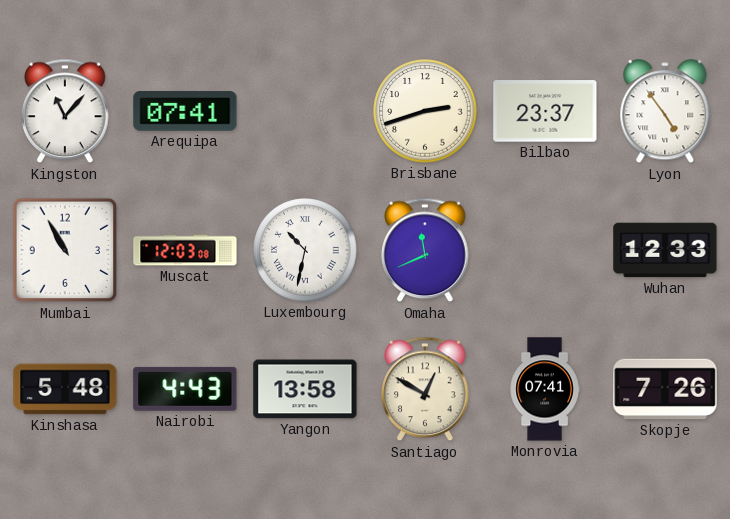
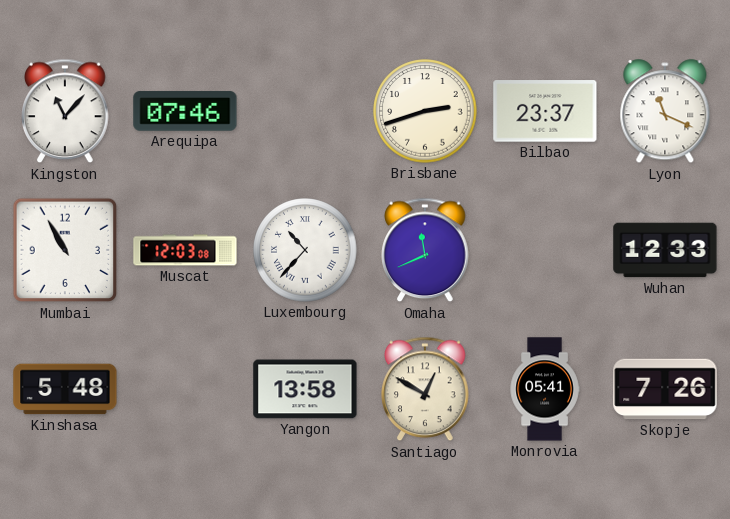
Arequipa: 07:41 -> 07:46 (185, 111)
Lyon: 4:54 -> 11:19 (665, 112)
Luxembourg: 10:32 -> 10:37 (305, 250)
Nairobi: 4:43 -> none (185, 389)
Monrovia: 07:41 -> 05:41 (545, 389)
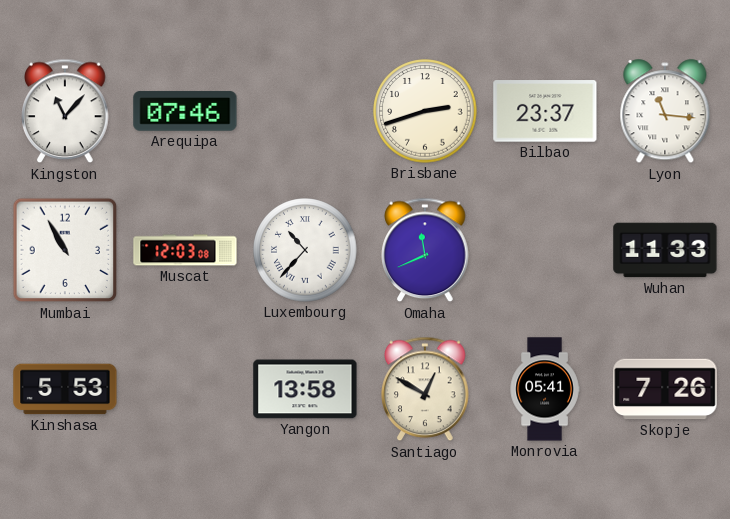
Lyon: 11:19 -> 11:16 (665, 112)
Wuhan: 12:33 -> 11:33 (665, 250)
Kinshasa: 5:48 -> 5:53 (65, 389)
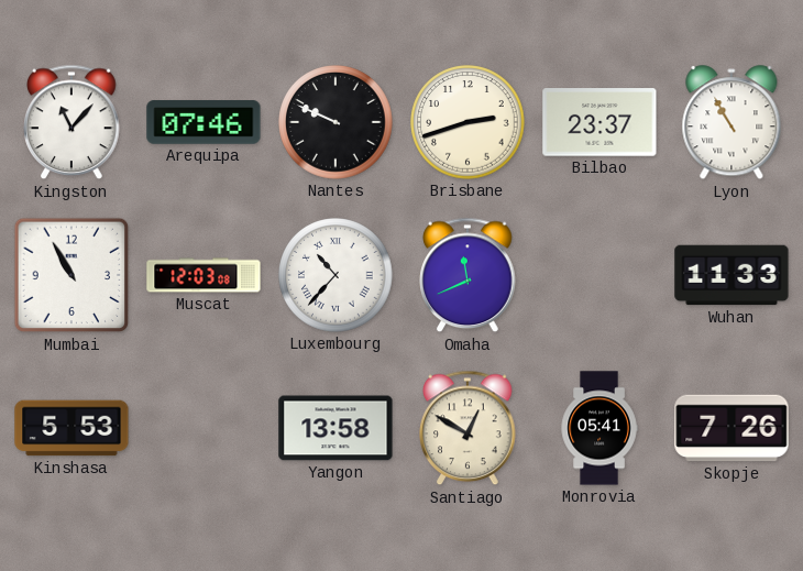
Nantes: none -> 9:49 (335, 122)
Lyon: 11:16 -> 10:55 (732, 123)
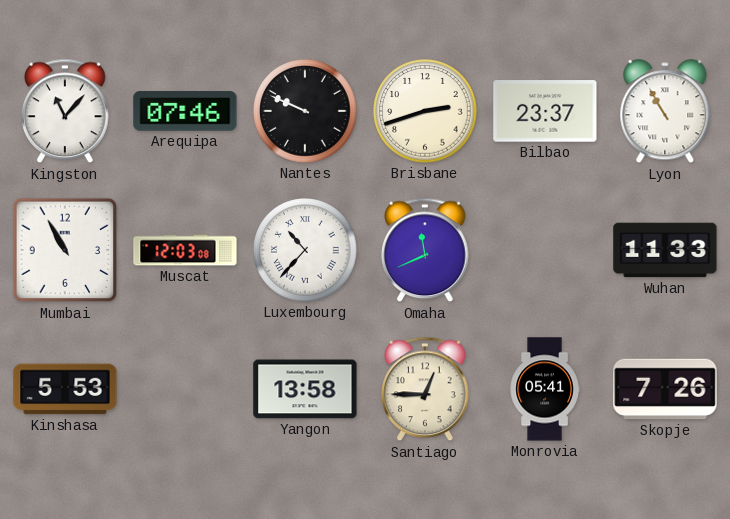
Santiago: 12:50 -> 12:45 (425, 389)
